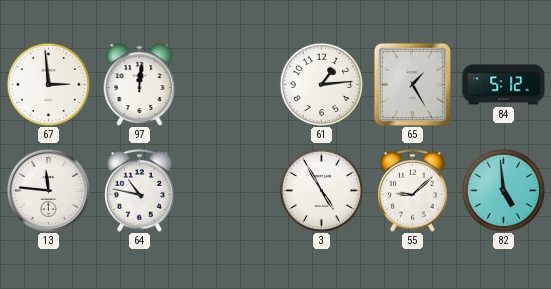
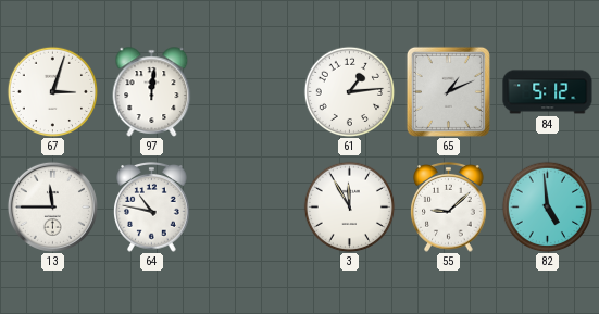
67: 2:59 -> 3:03 (52, 91)
65: 1:25 -> 1:11 (448, 91)
13: 11:46 -> 11:45 (52, 206)
3: 4:55 -> 11:55 (349, 206)
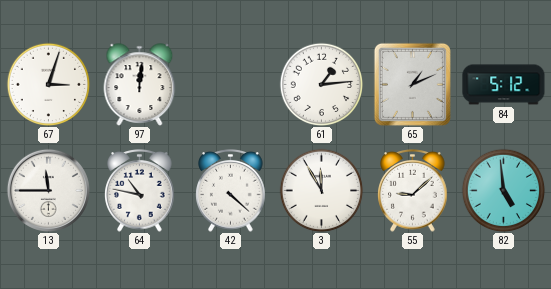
42: none -> 4:22 (231, 191)
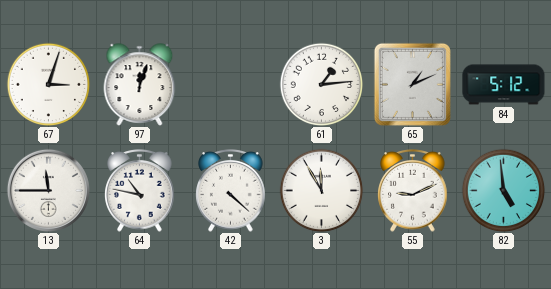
97: 12:01 -> 12:03 (140, 85)
55: 9:08 -> 9:11 (413, 191)
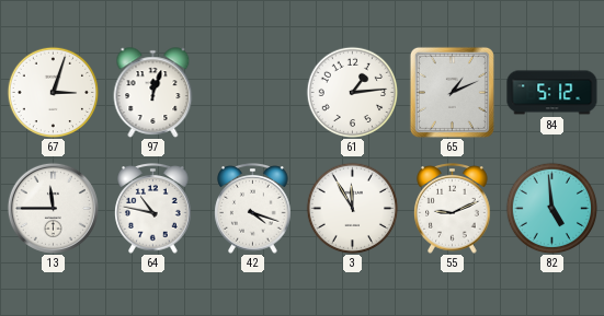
42: 4:22 -> 4:18 (253, 209)
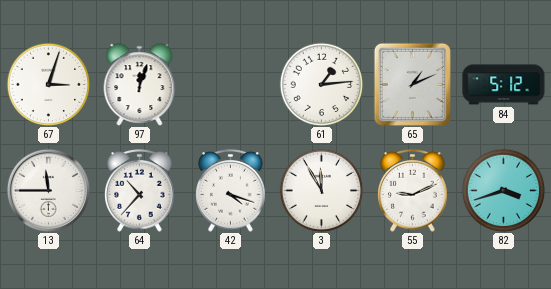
64: 10:47 -> 10:37 (140, 191)
82: 4:59 -> 3:42 (503, 190)
